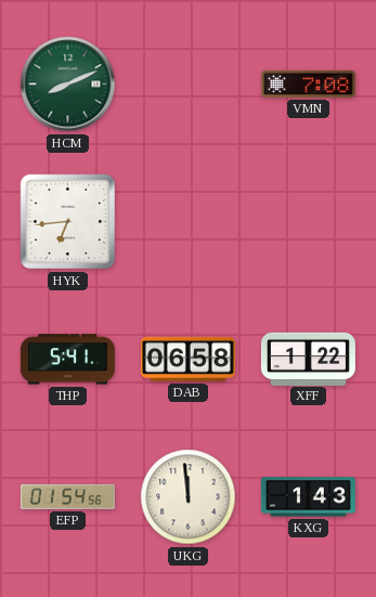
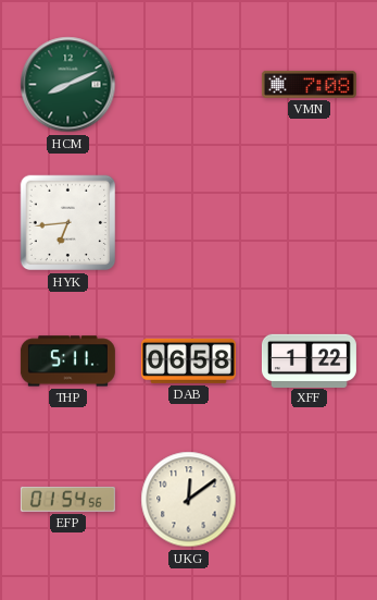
THP: 5:41 -> 5:11 (67, 362)
UKG: 11:59 -> 12:09 (189, 500)
KXG: 1:43 -> none (308, 497)
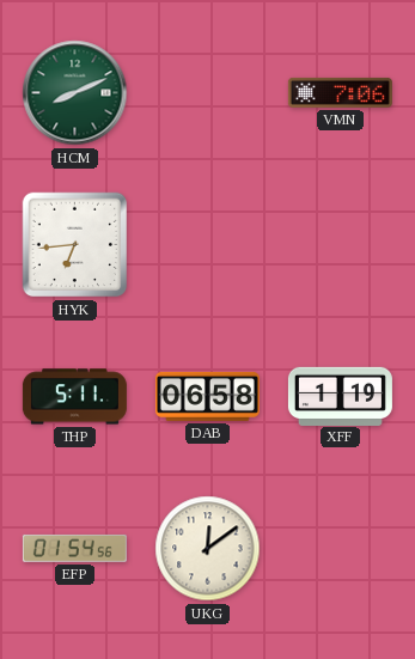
VMN: 7:08 -> 7:06 (340, 92)
XFF: 1:22 -> 1:19 (340, 396)
